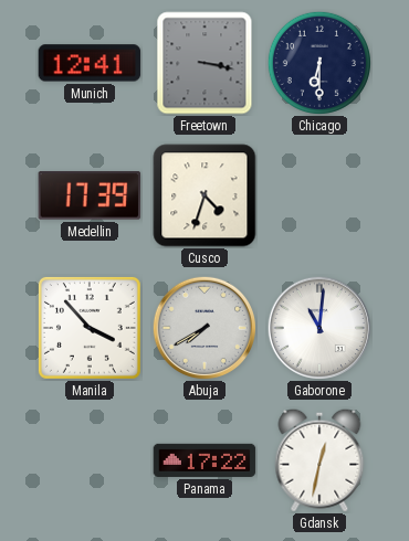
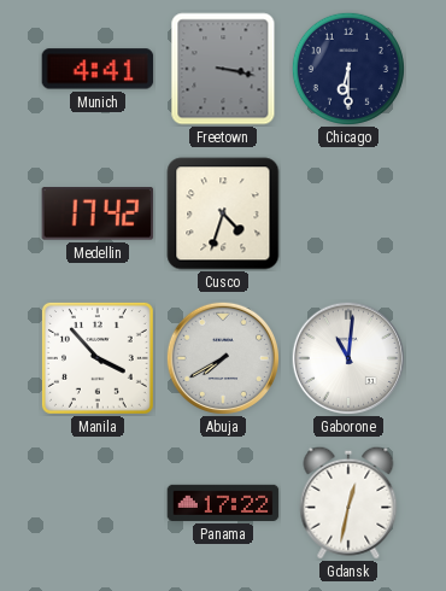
Munich: 12:41 -> 4:41 (98, 69)
Medellin: 17:39 -> 17:42 (98, 213)
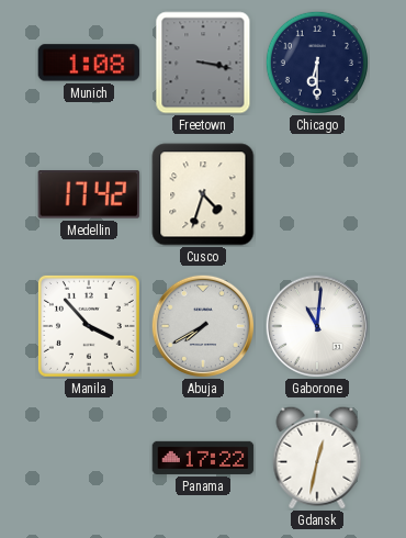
Munich: 4:41 -> 1:08 (89, 63)
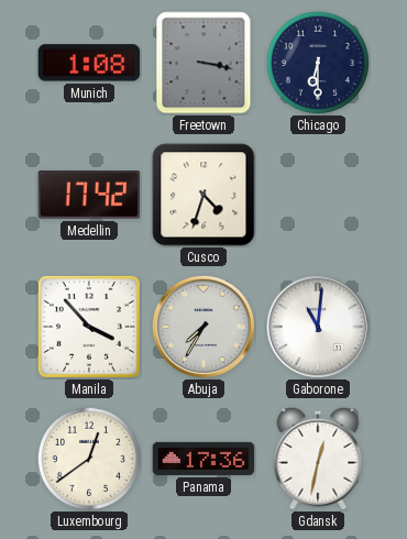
Abuja: 7:40 -> 7:35 (202, 326)
Luxembourg: none -> 12:39 (89, 459)
Panama: 17:22 -> 17:36 (204, 459)
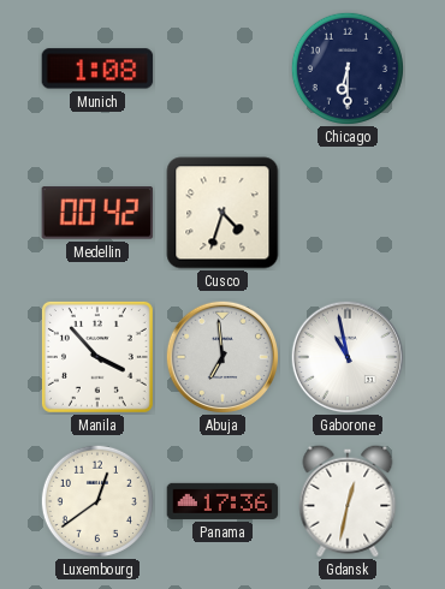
Freetown: 3:17 -> none (204, 63)
Medellin: 17:42 -> 00:42 (97, 213)
Abuja: 7:35 -> 6:59 (221, 356)
Gaborone: 11:01 -> 10:58 (346, 356)
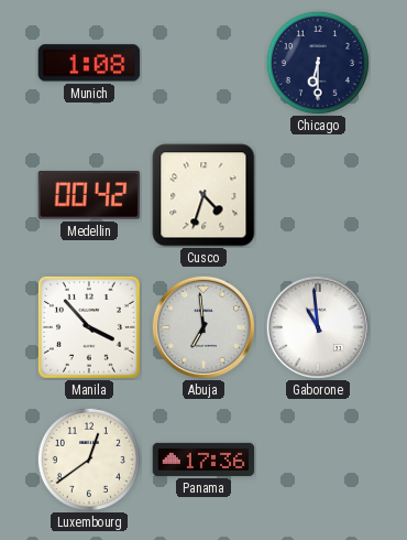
Gaborone: 10:58 -> 10:59 (317, 326)
Gdansk: 12:32 -> none (348, 501)
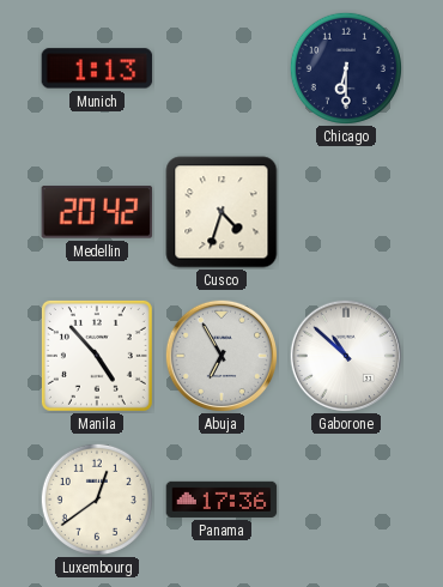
Munich: 1:08 -> 1:13 (97, 68)
Medellin: 00:42 -> 20:42 (97, 212)
Manila: 3:53 -> 4:53 (97, 356)
Abuja: 6:59 -> 6:55 (220, 355)
Gaborone: 10:59 -> 10:52 (345, 355)
